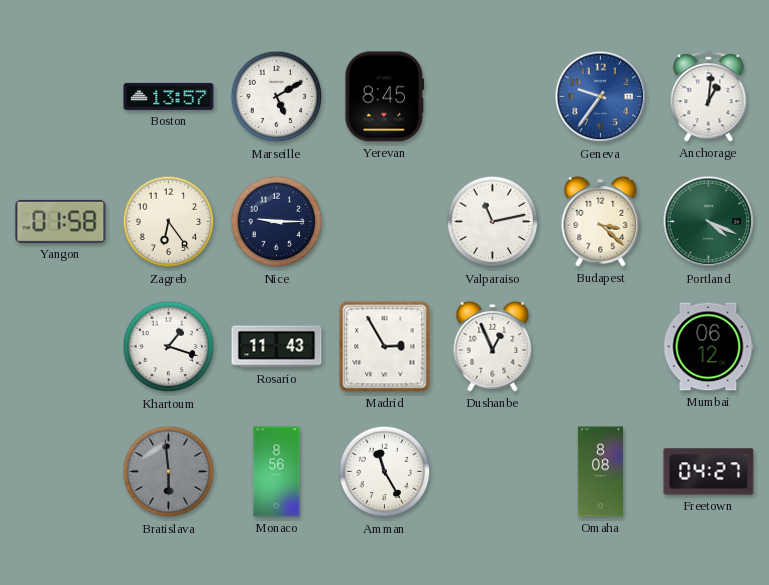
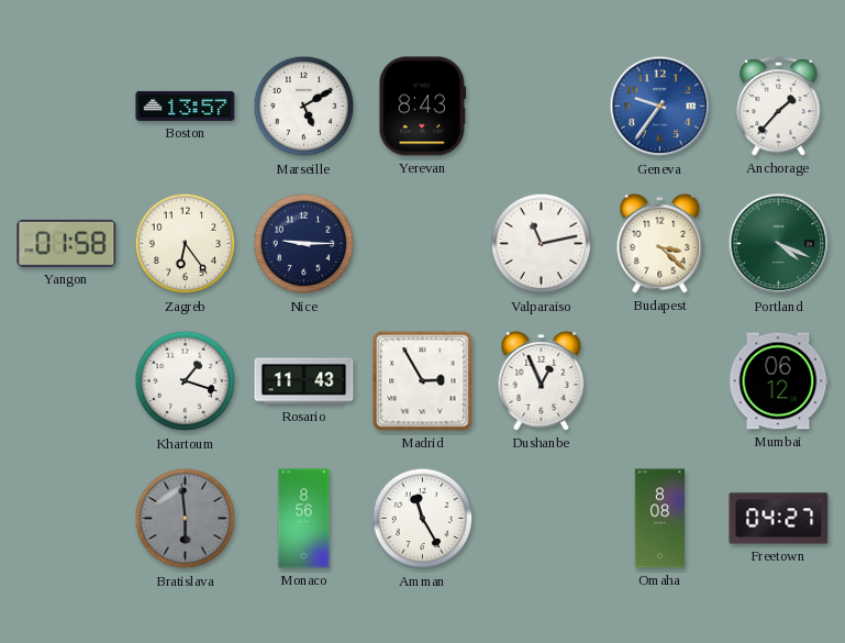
Yerevan: 8:45 -> 8:43 (423, 107)
Anchorage: 1:01 -> 1:37 (779, 107)
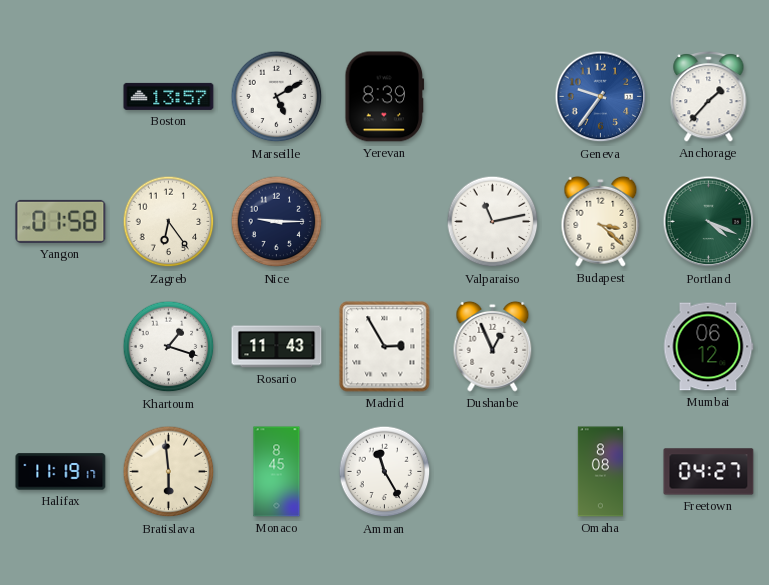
Yerevan: 8:43 -> 8:39 (385, 97)
Halifax: none -> 11:19 (61, 472)
Bratislava dial: grey -> cream (169, 472)
Monaco: 8:56 -> 8:45 (277, 472)
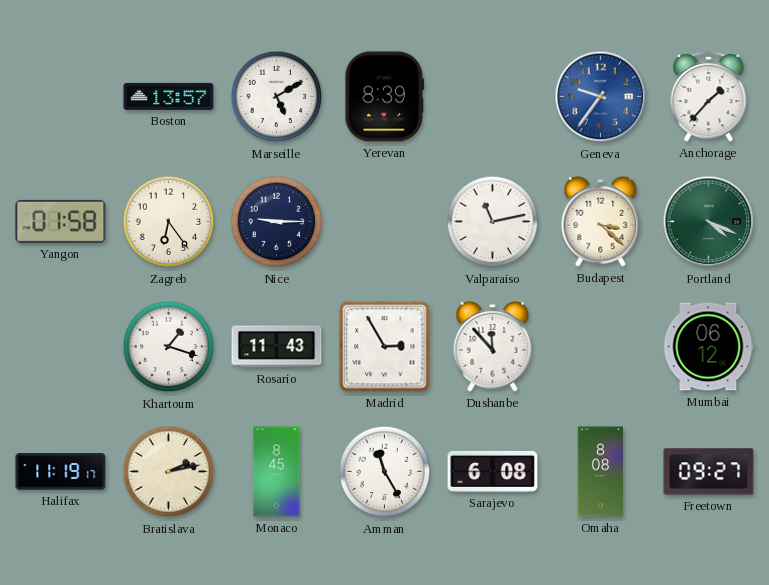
Dushanbe: 12:56 -> 11:53 (493, 346)
Bratislava: 5:59 -> 2:13 (169, 472)
Sarajevo: none -> 6:08 (493, 471)
Freetown: 04:27 -> 09:27 (709, 472)
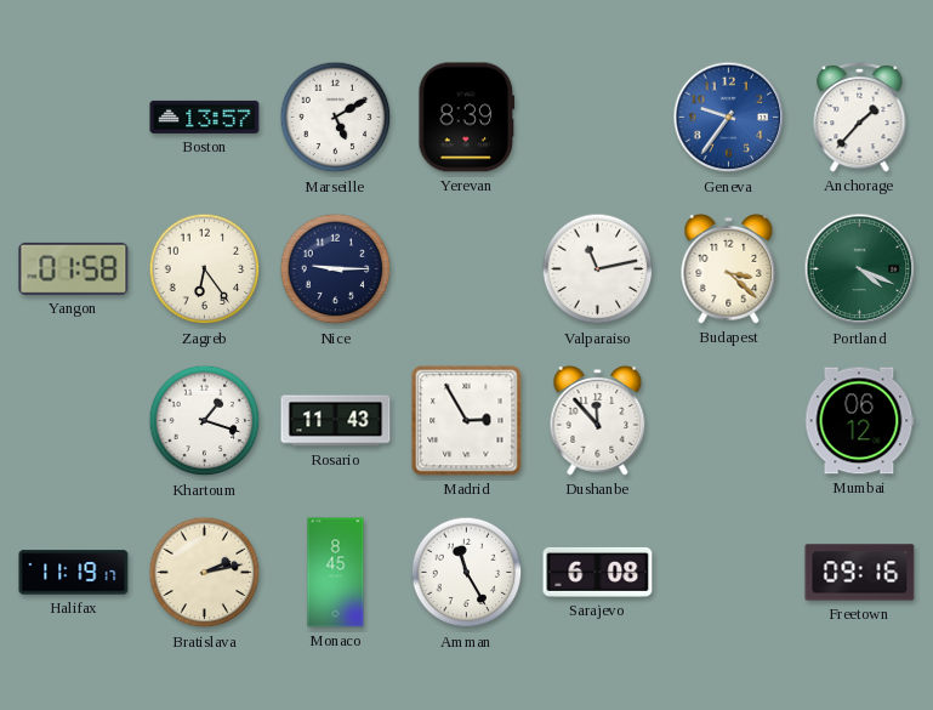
Omaha: 8:08 -> none (600, 472)
Freetown: 09:27 -> 09:16 (860, 573)
